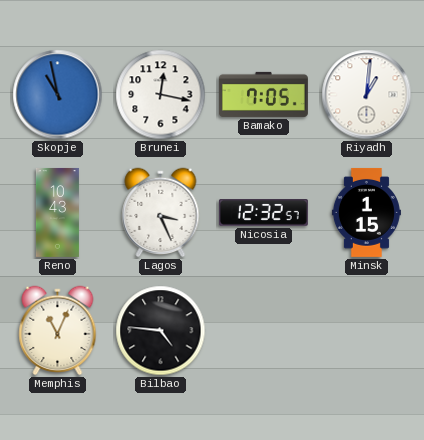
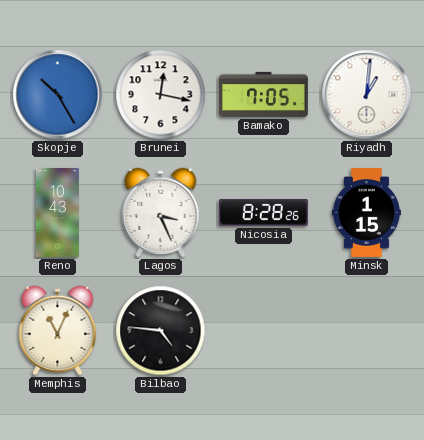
Skopje: 10:58 -> 10:25 (58, 95)
Nicosia: 12:32 -> 8:28 (263, 213)
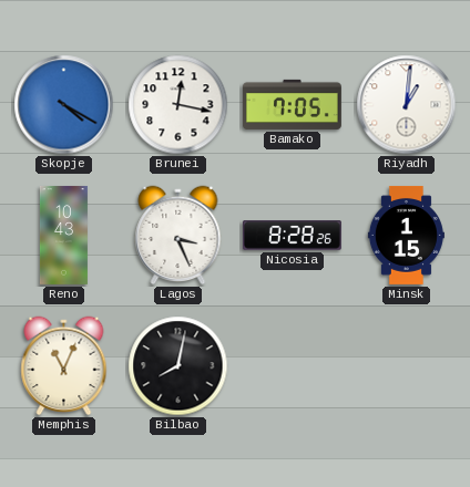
Skopje: 10:25 -> 4:20 (64, 105)
Bilbao: 4:46 -> 8:02 (178, 366)
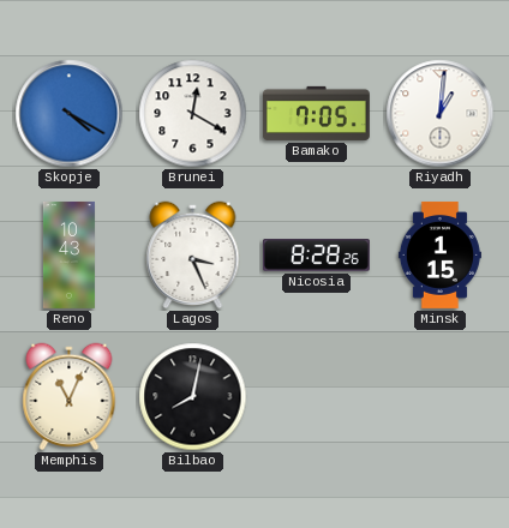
Brunei: 12:17 -> 12:20 (193, 114)
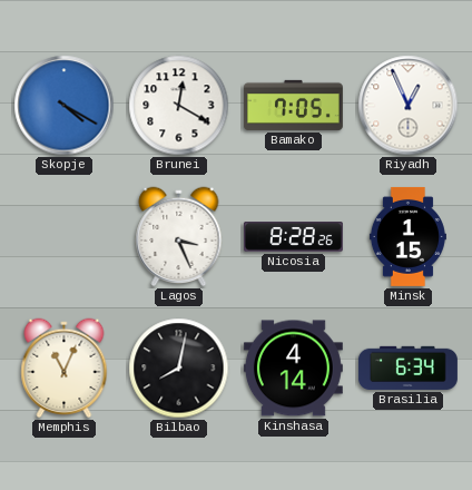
Riyadh: 1:01 -> 12:56 (409, 106)
Reno: 10:43 -> none (68, 254)
Kinshasa: none -> 4:14 (293, 369)
Brasilia: none -> 6:34 (407, 367)
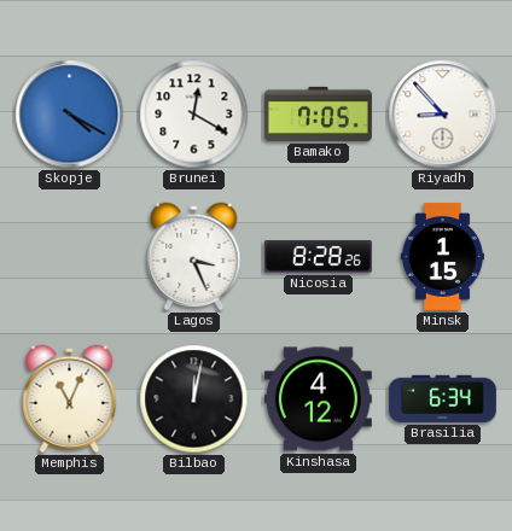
Riyadh: 12:56 -> 8:53 (443, 115)
Bilbao: 8:02 -> 12:02 (194, 399)
Kinshasa: 4:14 -> 4:12 (318, 399)
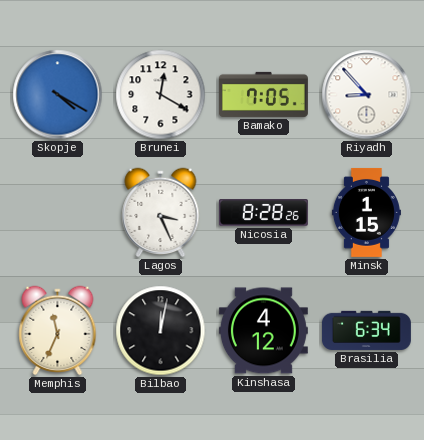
Memphis: 11:04 -> 11:34 (58, 331)
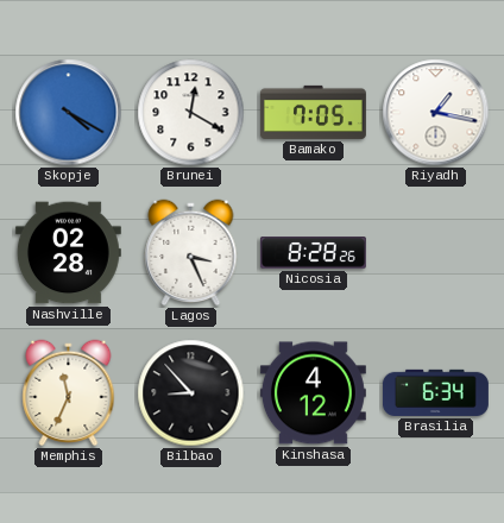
Riyadh: 8:53 -> 1:17 (436, 113)
Nashville: none -> 02:28 (68, 253)
Minsk: 1:15 -> none (366, 212)
Bilbao: 12:02 -> 8:53 (191, 393)
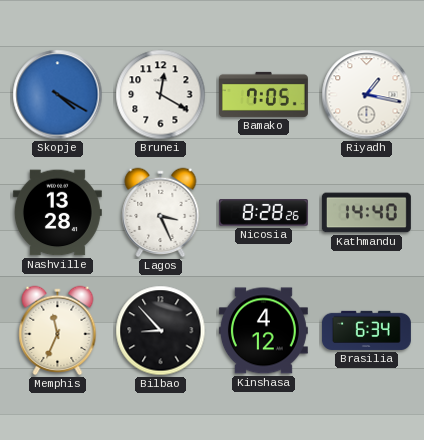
Nashville: 02:28 -> 13:28 (57, 213)
Kathmandu: none -> 14:40 (366, 213)
